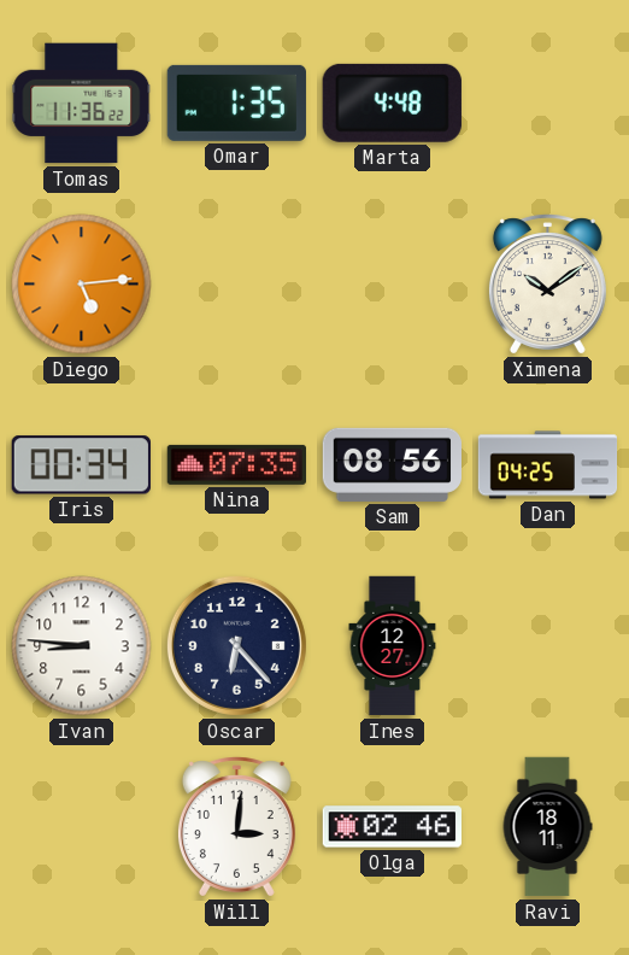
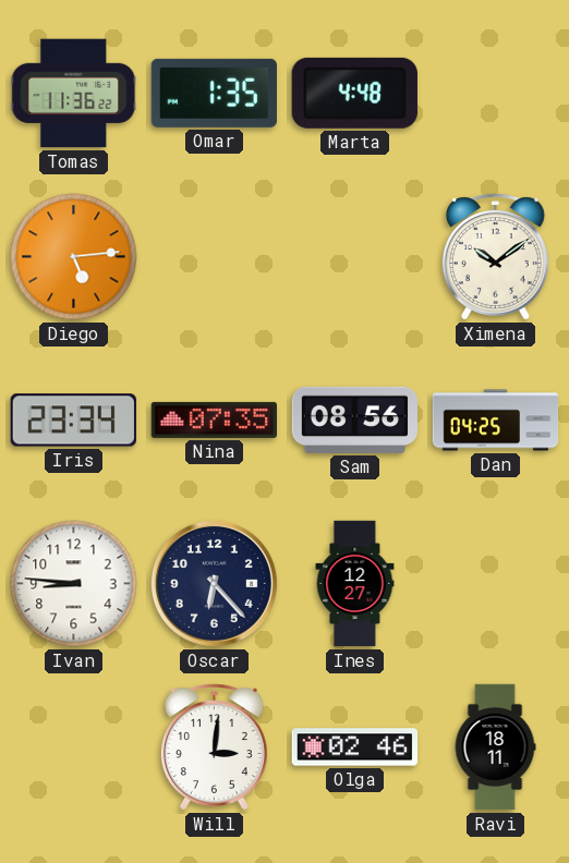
Iris: 00:34 -> 23:34 (73, 421)
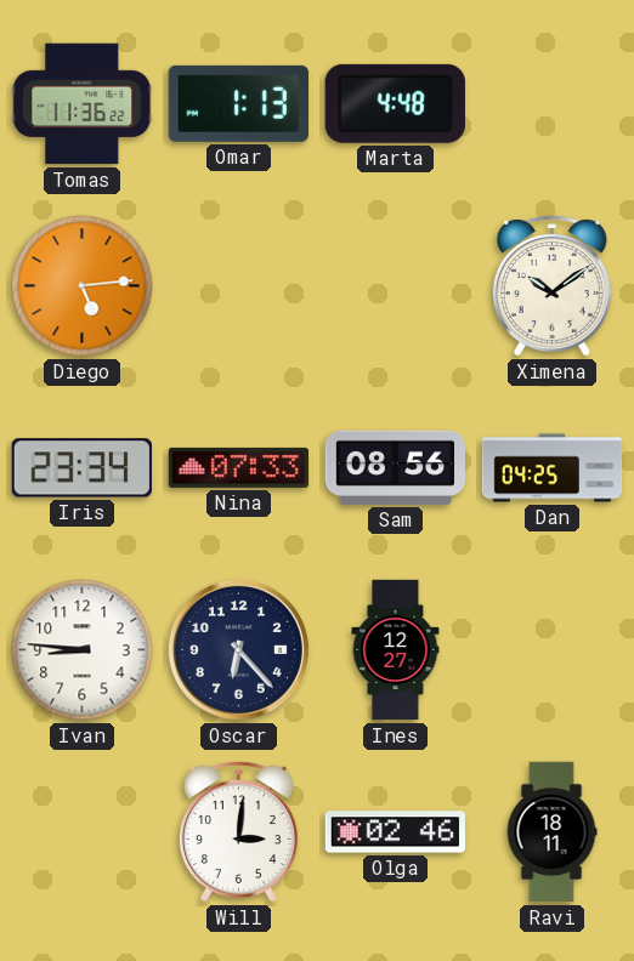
Omar: 1:35 -> 1:13 (238, 103)
Nina: 07:35 -> 07:33 (238, 467)
